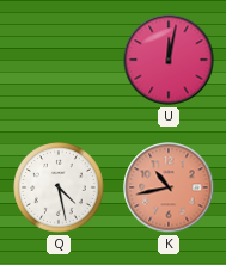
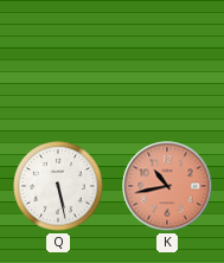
U: 12:02 -> none (169, 60)
Q: 4:28 -> 5:28 (58, 186)
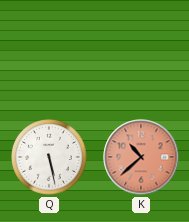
K: 10:43 -> 10:38 (141, 157)
